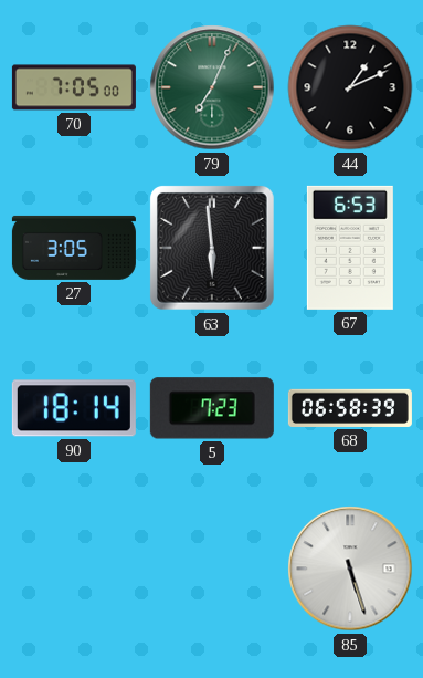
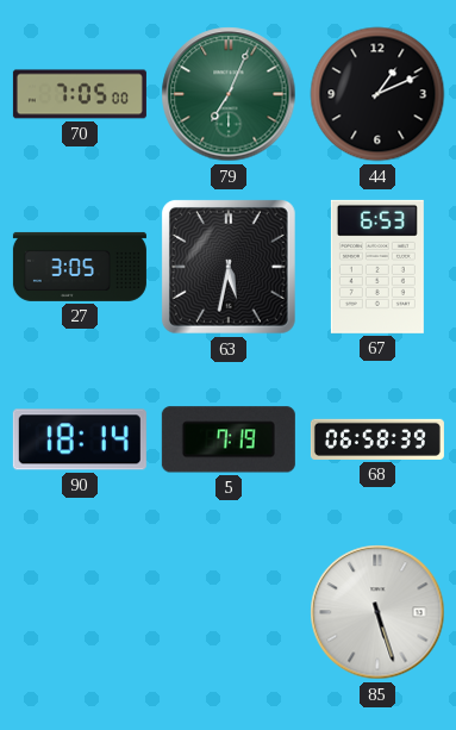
63: 5:59 -> 5:32 (229, 267)
5: 7:23 -> 7:19 (229, 439)
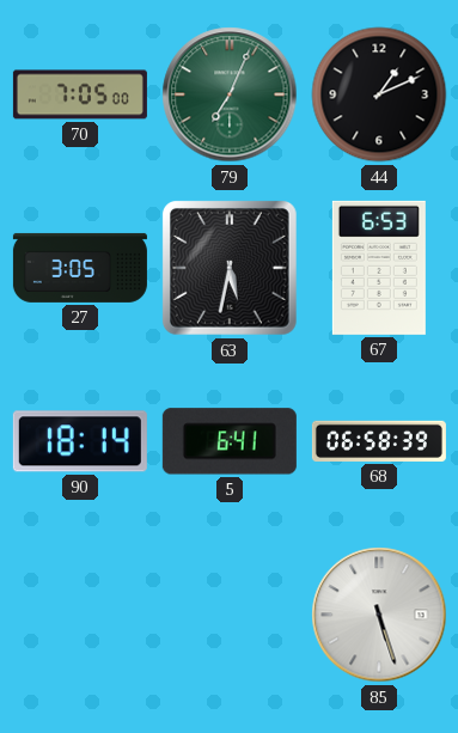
5: 7:19 -> 6:41 (230, 441)
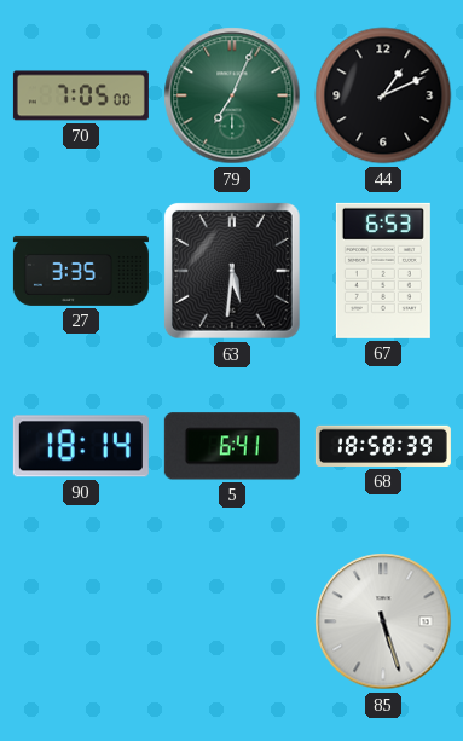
27: 3:05 -> 3:35 (81, 271)
63: 5:32 -> 5:31 (232, 271)
68: 06:58 -> 18:58 (383, 446)
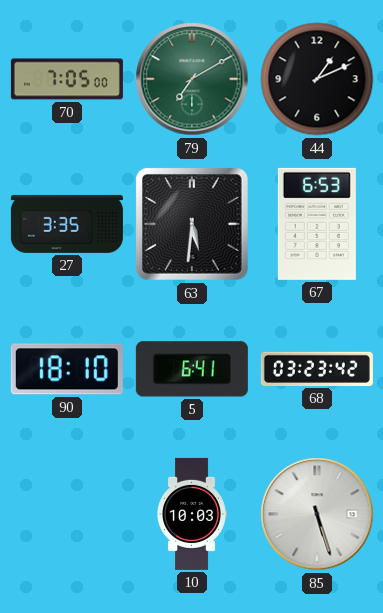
79: 7:04 -> 7:10 (192, 79)
90: 18:14 -> 18:10 (67, 369)
68: 18:58 -> 03:23 (317, 369)
10: none -> 10:03 (192, 514)
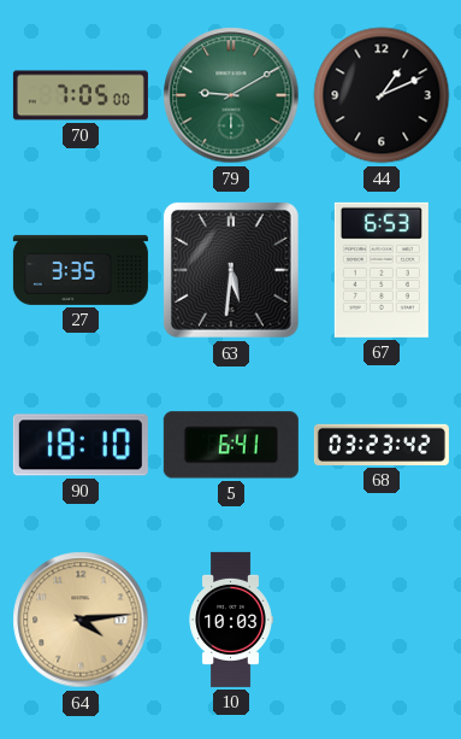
79: 7:10 -> 9:10 (231, 95)
64: none -> 4:14 (81, 620)
85: 5:27 -> none (317, 514)
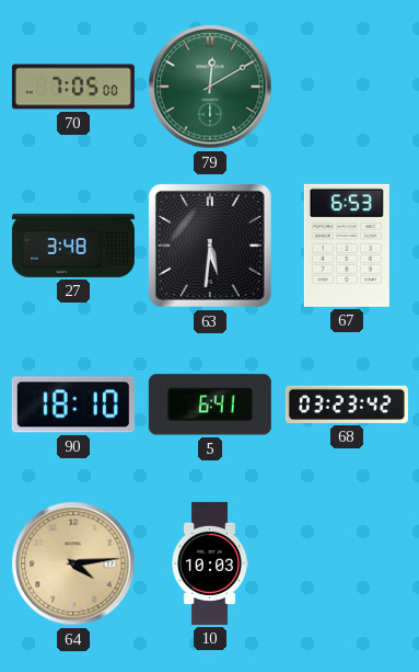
79: 9:10 -> 12:10 (210, 87)
44: 1:11 -> none (382, 95)
27: 3:35 -> 3:48 (73, 246)
